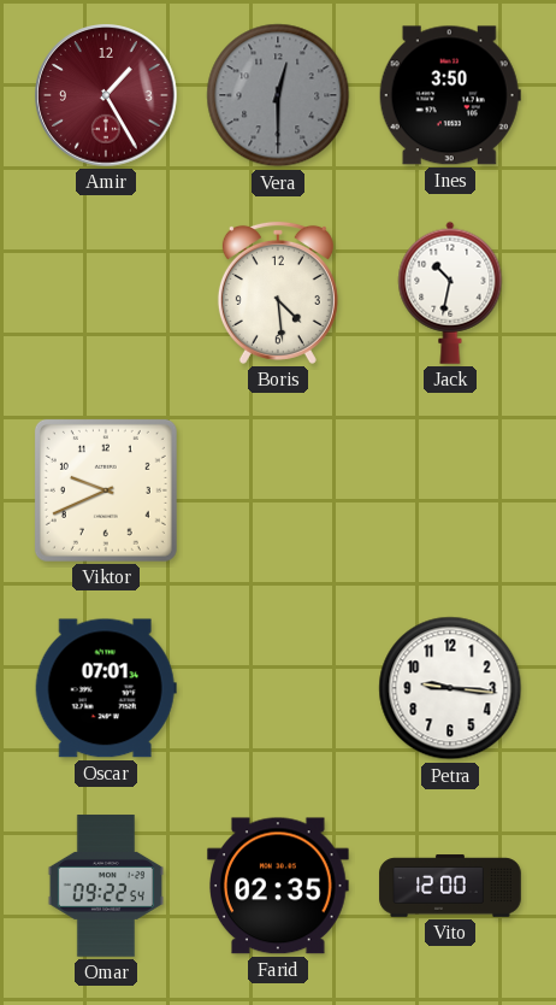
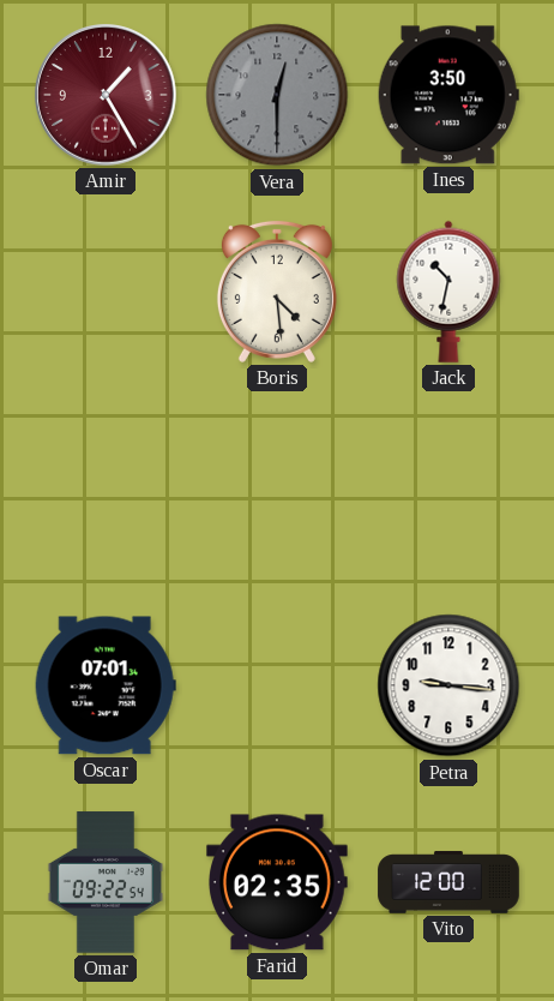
Viktor: 9:41 -> none (106, 490)
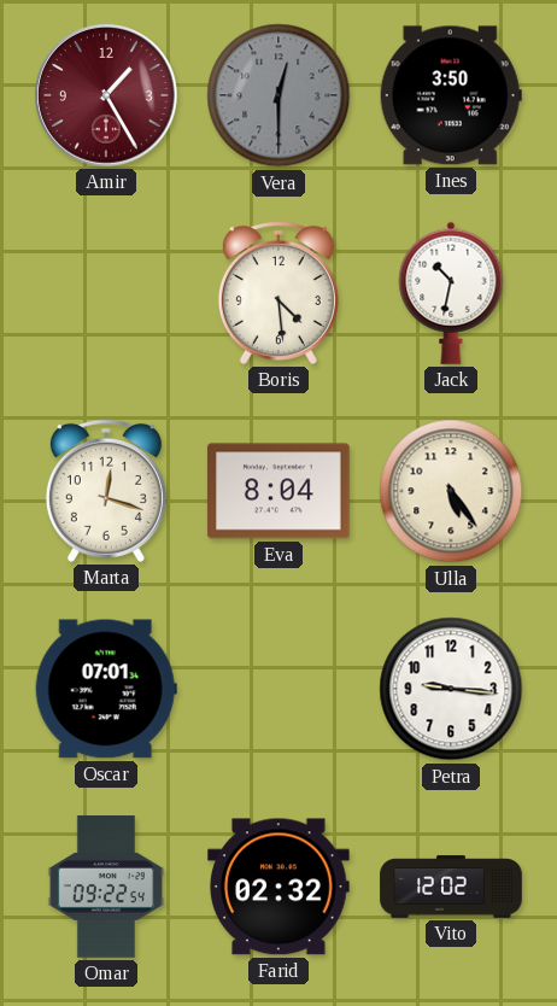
Marta: none -> 12:18 (106, 491)
Eva: none -> 8:04 (278, 491)
Ulla: none -> 5:24 (451, 491)
Farid: 02:35 -> 02:32 (278, 887)
Vito: 12:00 -> 12:02 (451, 887)
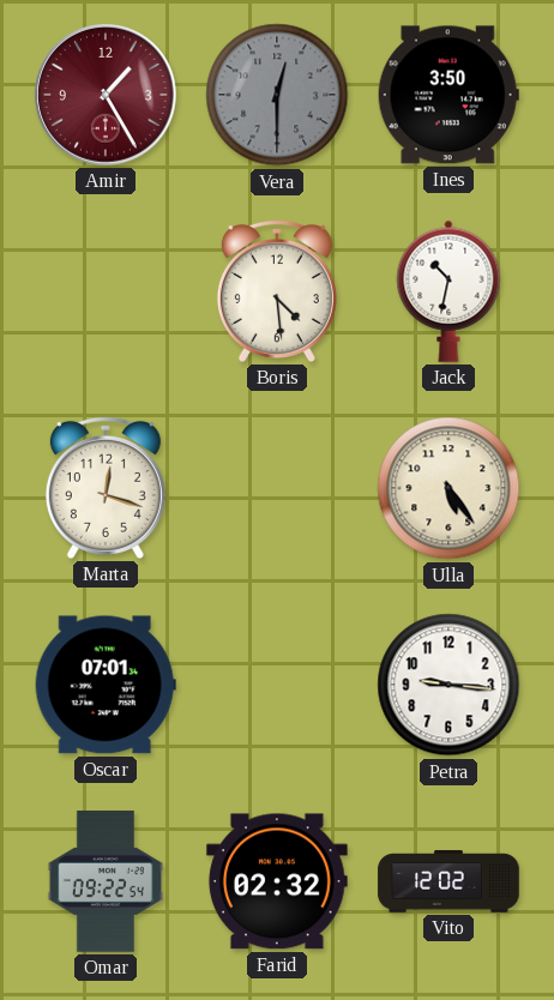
Eva: 8:04 -> none (278, 491)
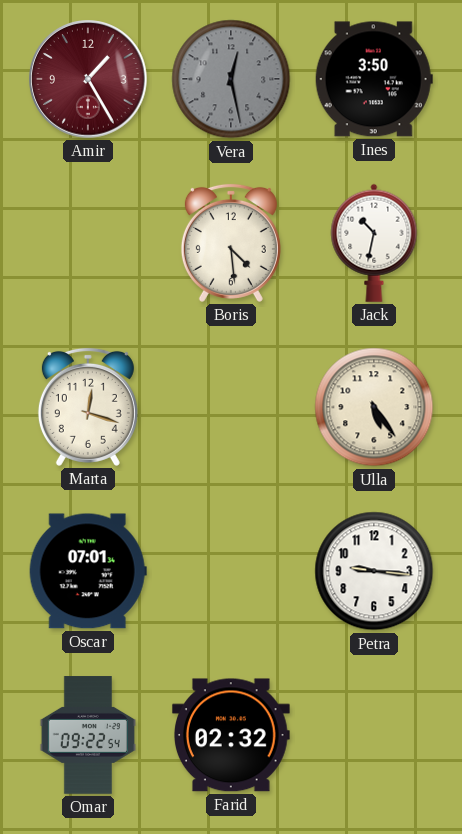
Vera: 12:30 -> 12:28 (231, 79)
Vito: 12:02 -> none (448, 881)
